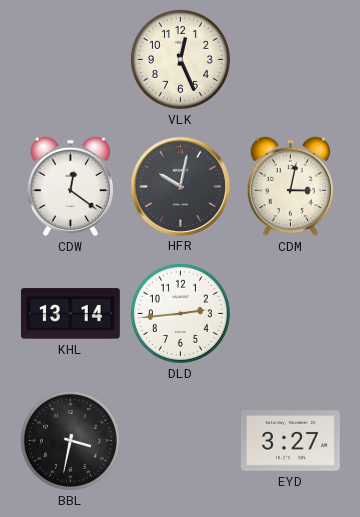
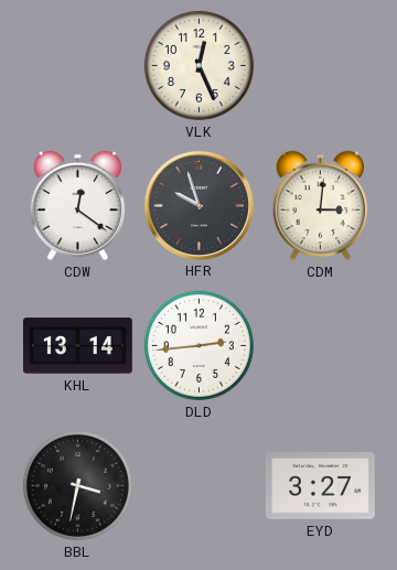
HFR: 10:02 -> 9:57 (198, 205)
CDM: 3:02 -> 3:01 (320, 206)
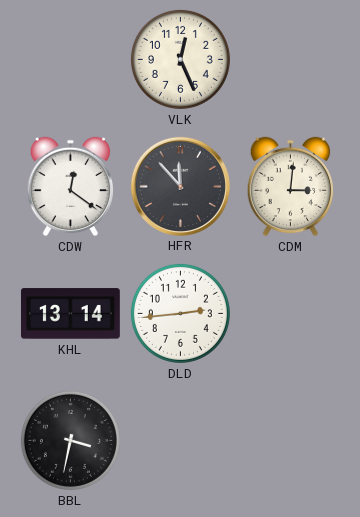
HFR: 9:57 -> 11:53 (180, 186)
EYD: 3:27 -> none (320, 486)
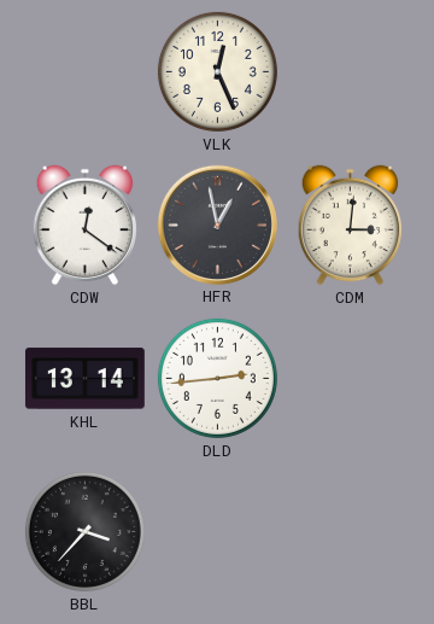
HFR: 11:53 -> 12:58 (217, 224)
BBL: 3:32 -> 3:37 (84, 531)
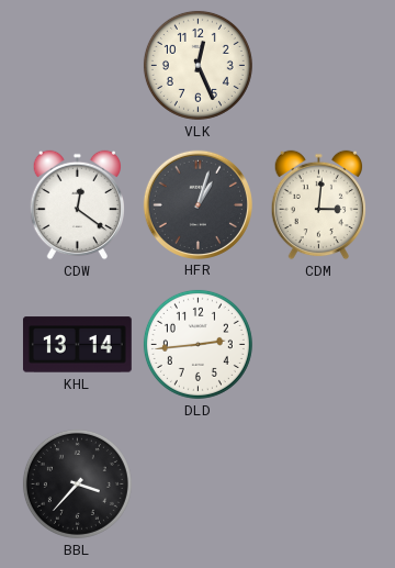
HFR: 12:58 -> 1:03 (198, 204)
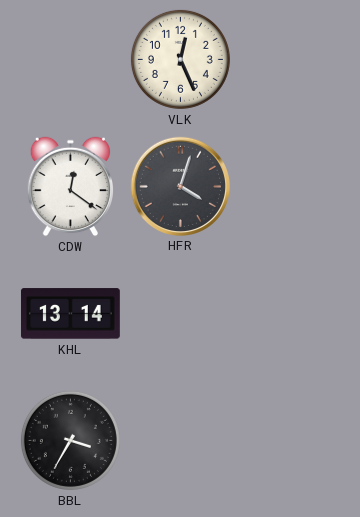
HFR: 1:03 -> 4:03 (180, 186)
CDM: 3:01 -> none (318, 205)
DLD: 2:44 -> none (198, 344)
BBL: 3:37 -> 3:35 (70, 440)
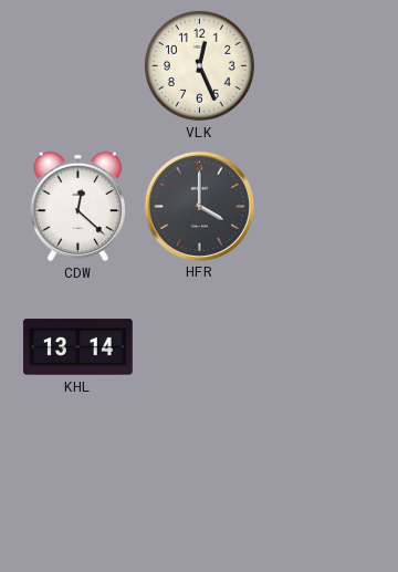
CDW: 12:21 -> 12:22 (77, 207)
HFR: 4:03 -> 4:00 (199, 206)
BBL: 3:35 -> none (70, 440)
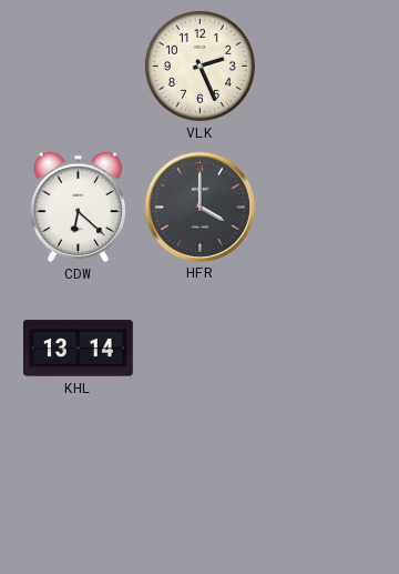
VLK: 12:26 -> 2:26 (199, 66)
CDW: 12:22 -> 6:22 (78, 208)
